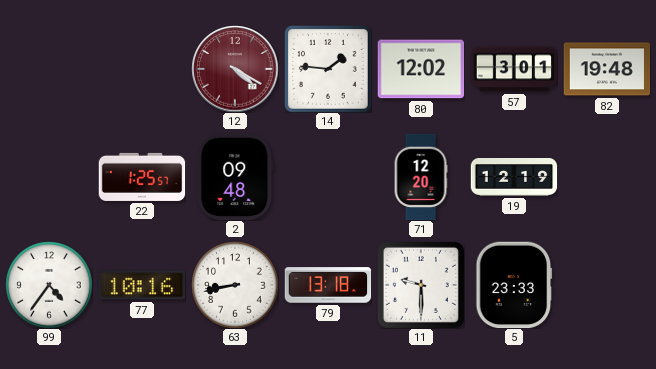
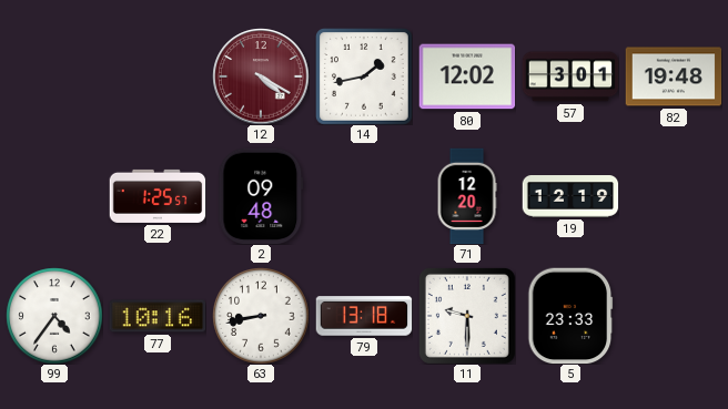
14: 1:46 -> 1:43 (364, 76)
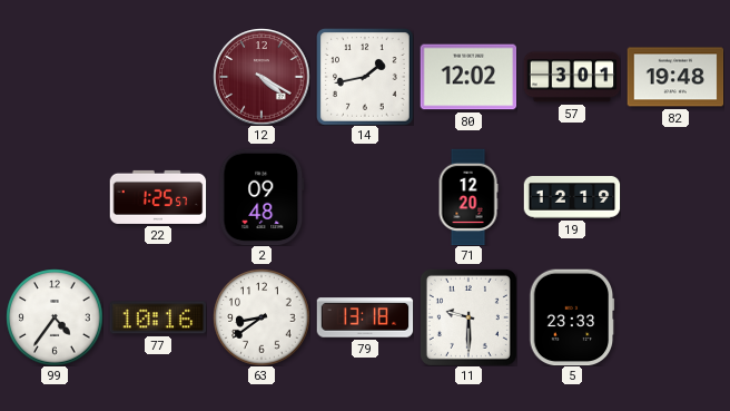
63: 8:43 -> 8:39 (262, 317)
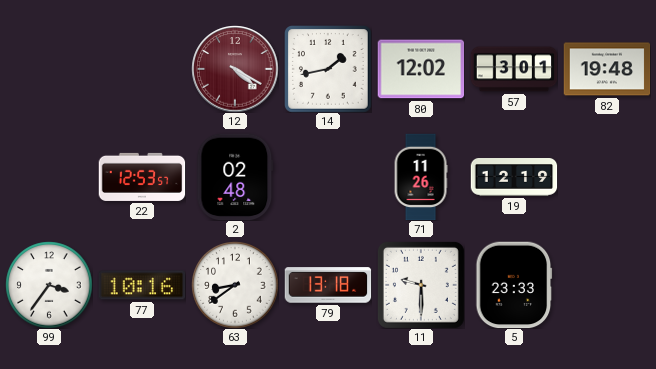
22: 1:25 -> 12:53 (142, 177)
2: 09:48 -> 02:48 (235, 177)
71: 12:20 -> 11:26 (421, 177)
99: 4:36 -> 3:36 (49, 285)
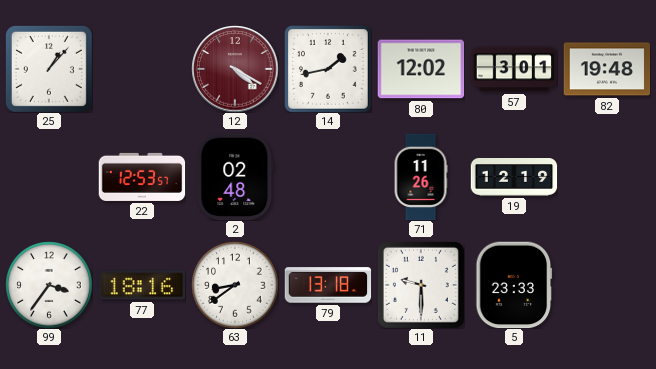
25: none -> 1:07 (49, 69)
77: 10:16 -> 18:16 (142, 285)
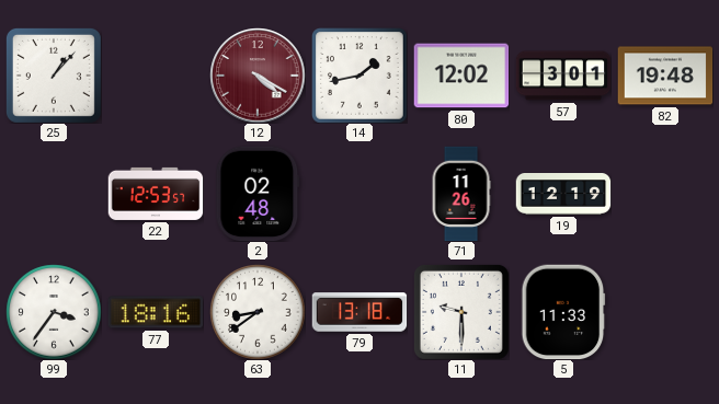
5: 23:33 -> 11:33 (563, 312)
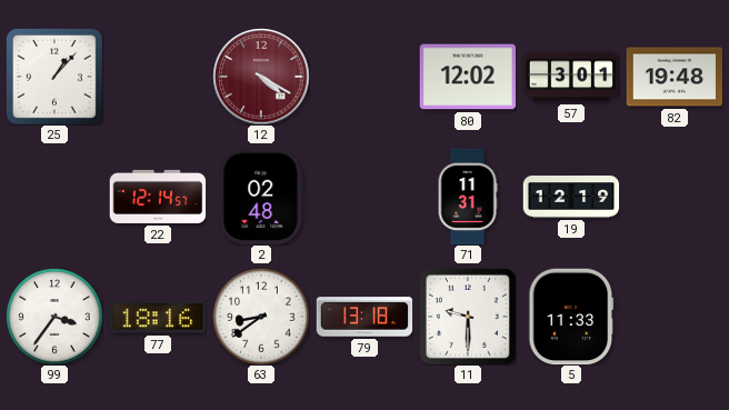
14: 1:43 -> none (359, 76)
22: 12:53 -> 12:14 (158, 197)
71: 11:26 -> 11:31 (468, 197)
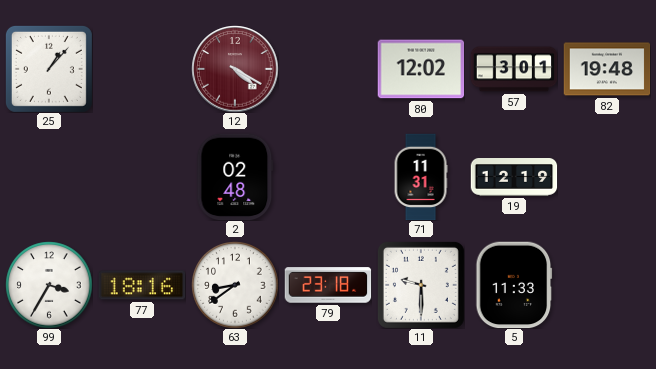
22: 12:14 -> none (158, 197)
99: 3:36 -> 3:35 (49, 285)
79: 13:18 -> 23:18 (328, 285)
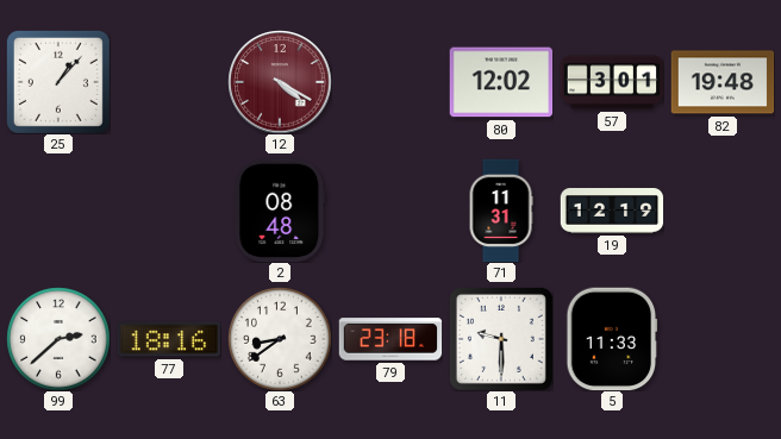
2: 02:48 -> 08:48 (280, 211)
99: 3:35 -> 2:38 (58, 339)
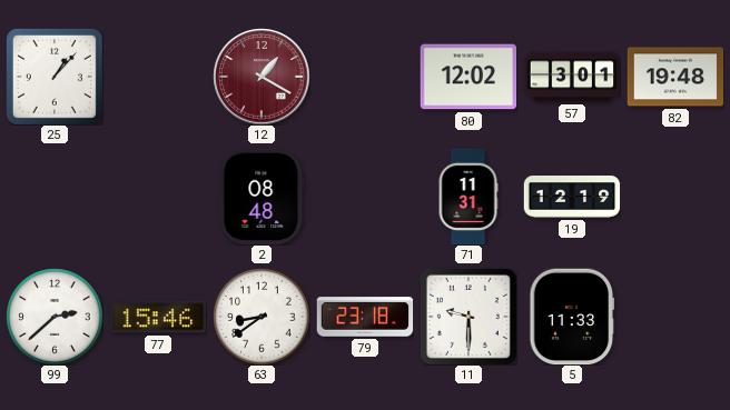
12: 4:20 -> 1:20 (262, 77)
77: 18:16 -> 15:46 (158, 317)
